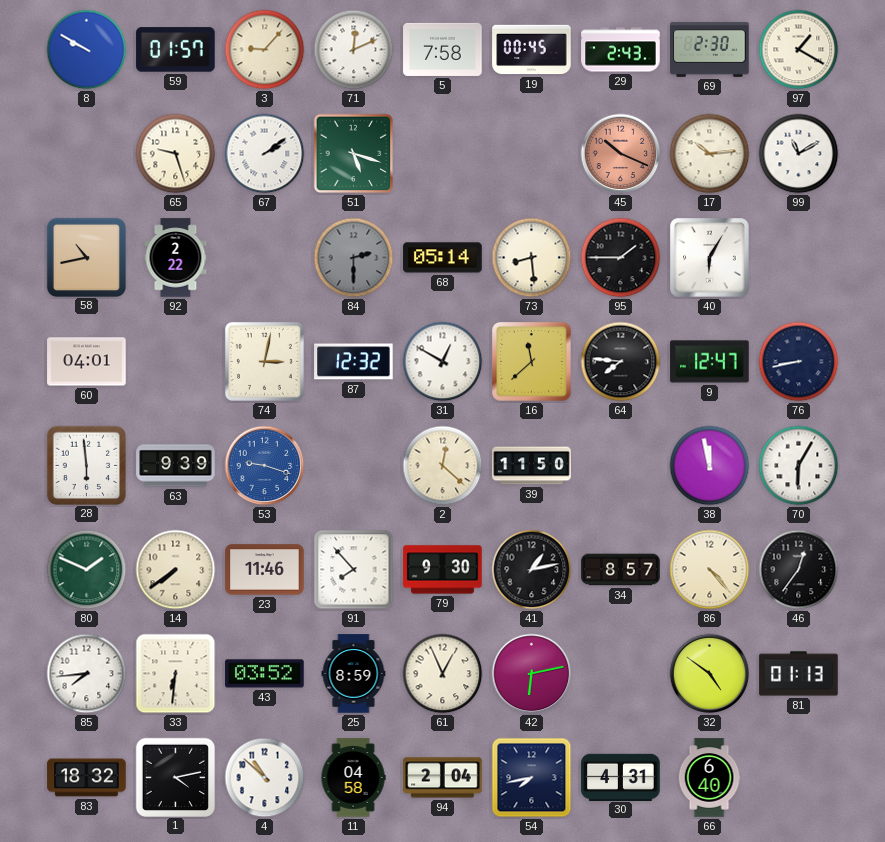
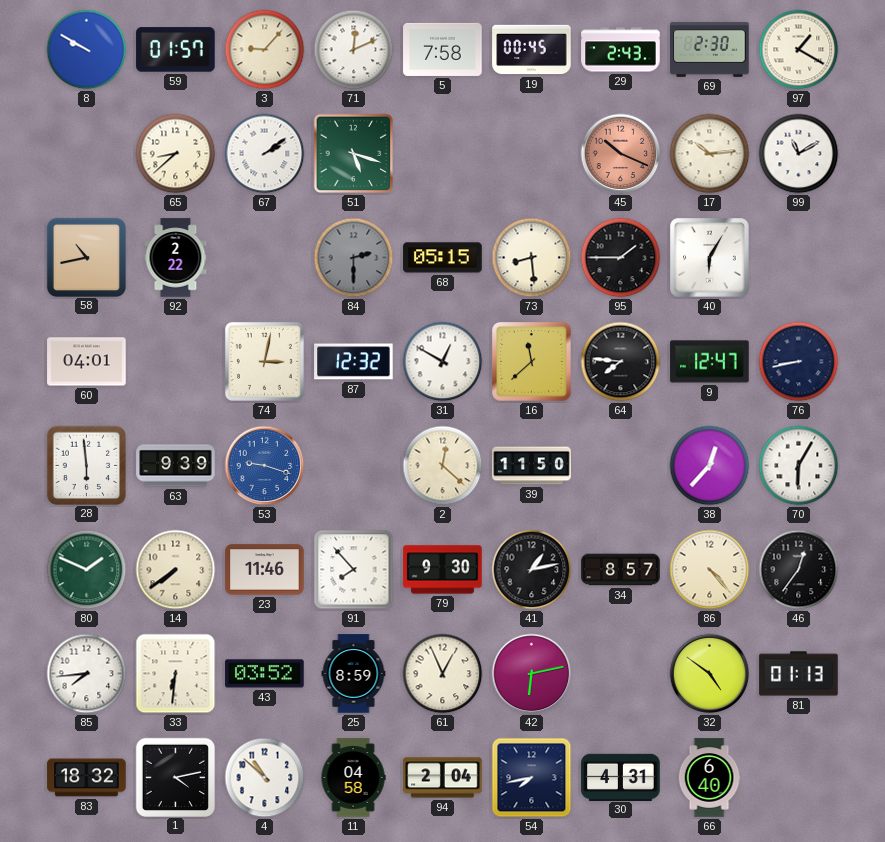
65: 9:27 -> 8:38 (176, 154)
68: 05:14 -> 05:15 (443, 258)
38: 11:58 -> 12:37 (710, 466)
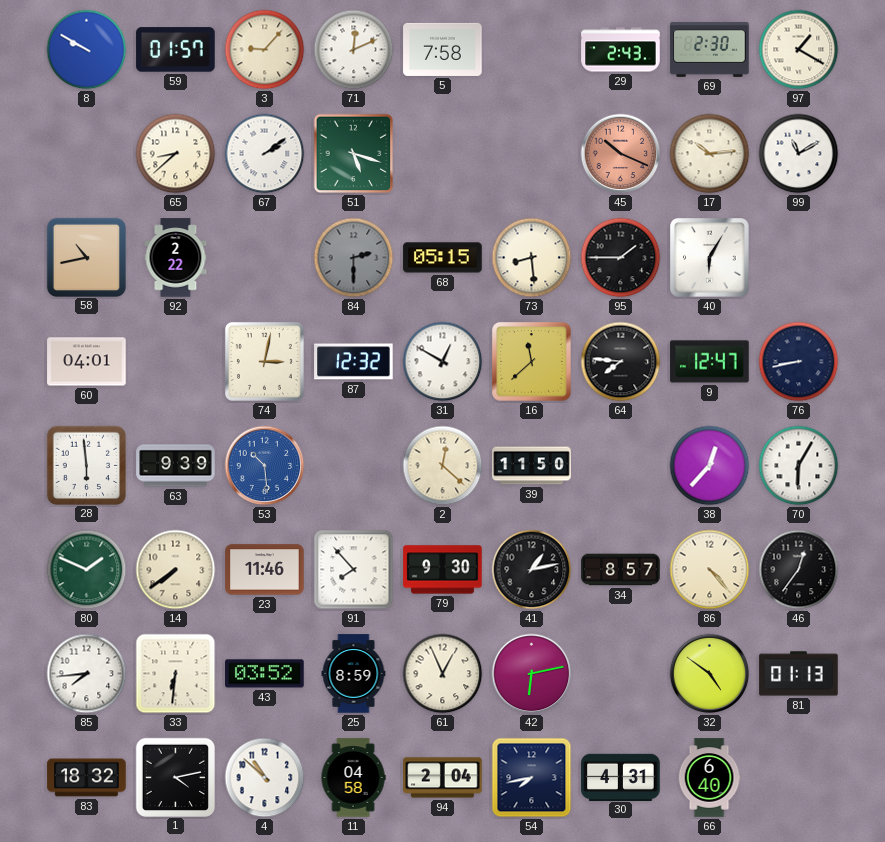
19: 00:45 -> none (532, 50)
53: 9:18 -> 10:29 (265, 466)
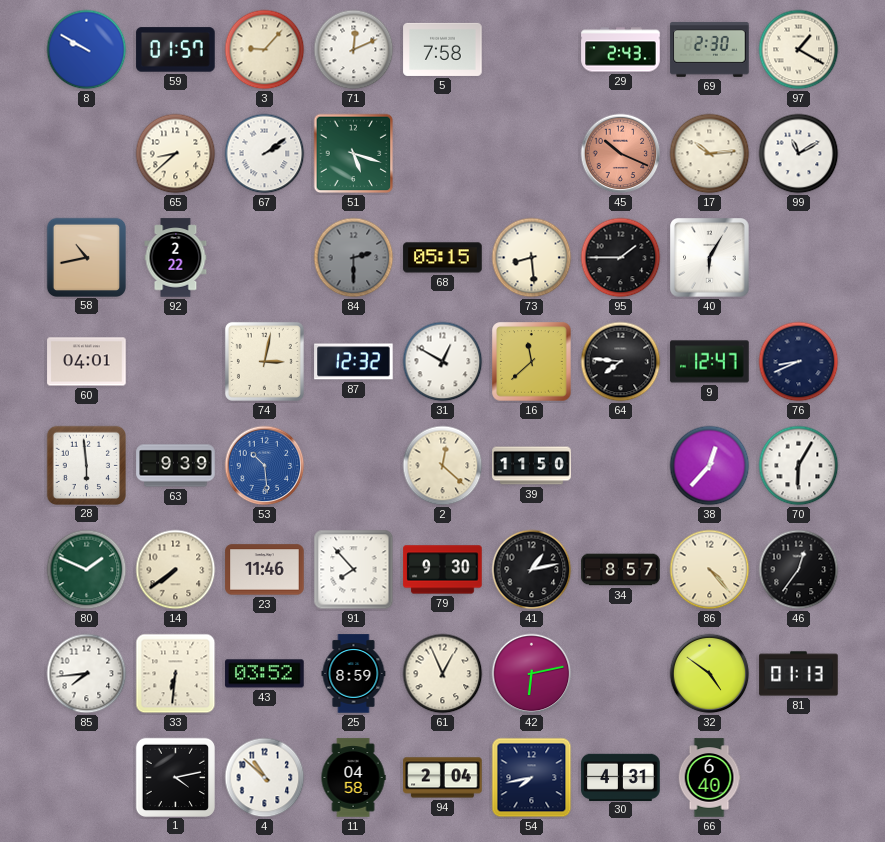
76: 8:43 -> 8:41 (799, 362)
83: 18:32 -> none (87, 778)
